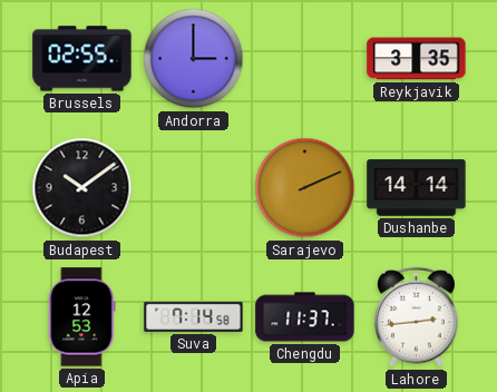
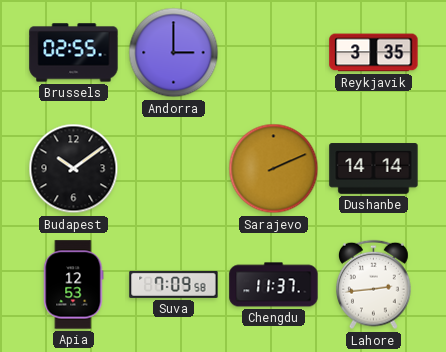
Suva: 7:14 -> 7:09 (174, 284)
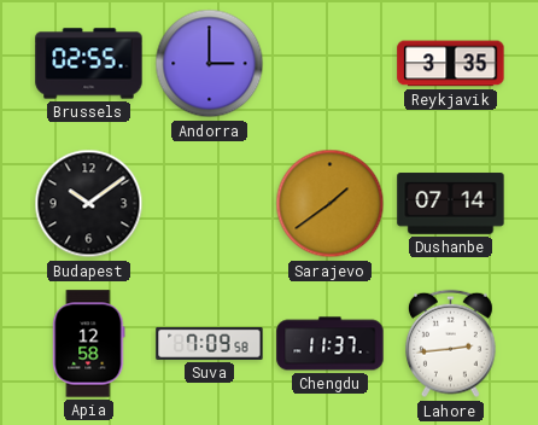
Sarajevo: 2:11 -> 1:39 (331, 204)
Dushanbe: 14:14 -> 07:14 (451, 204)
Apia: 12:53 -> 12:58 (89, 344)
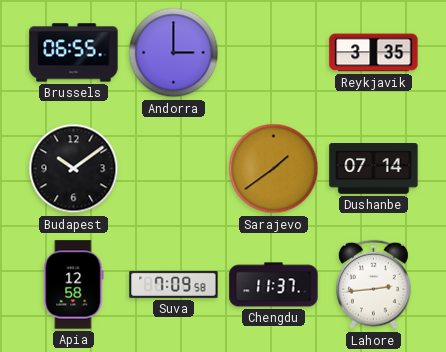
Brussels: 02:55 -> 06:55 (74, 53)
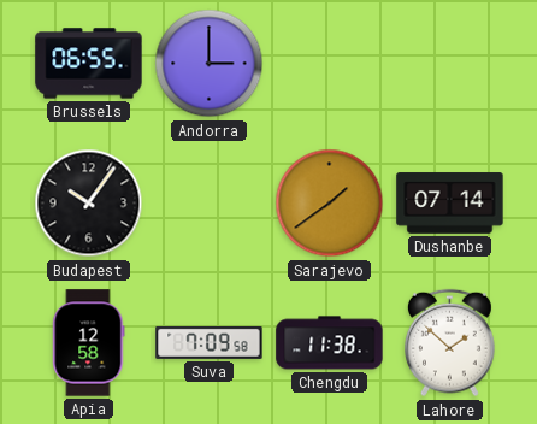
Reykjavik: 3:35 -> none (374, 53)
Budapest: 10:09 -> 10:06 (89, 204)
Chengdu: 11:37 -> 11:38 (330, 343)
Lahore: 2:44 -> 1:52 (450, 343)
